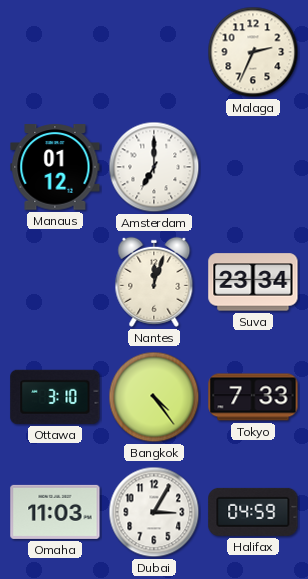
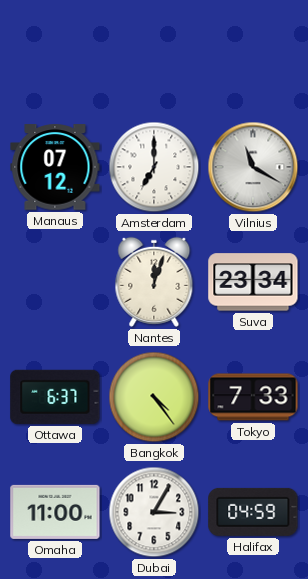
Malaga: 2:34 -> none (253, 52)
Manaus: 01:12 -> 07:12 (55, 167)
Vilnius: none -> 11:20 (253, 167)
Ottawa: 3:10 -> 6:37 (55, 397)
Omaha: 11:03 -> 11:00 (55, 512)
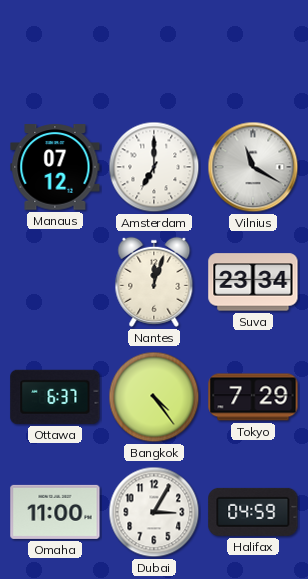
Tokyo: 7:33 -> 7:29 (253, 397)
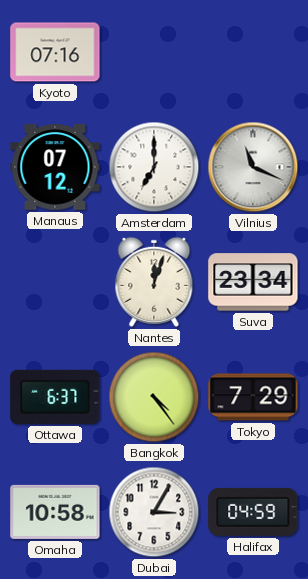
Kyoto: none -> 07:16 (55, 52)
Vilnius: 11:20 -> 11:19 (253, 167)
Omaha: 11:00 -> 10:58 (55, 512)
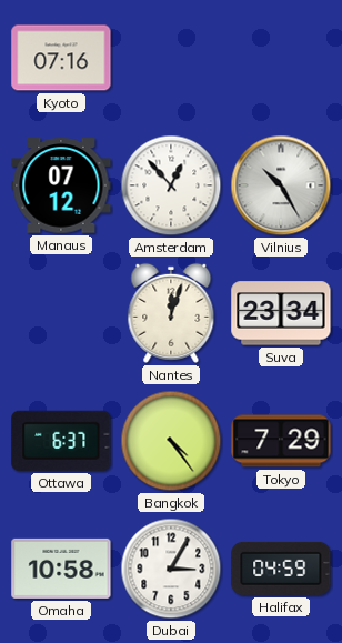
Amsterdam: 7:00 -> 12:53 (171, 185)
Vilnius: 11:19 -> 10:25 (281, 185)
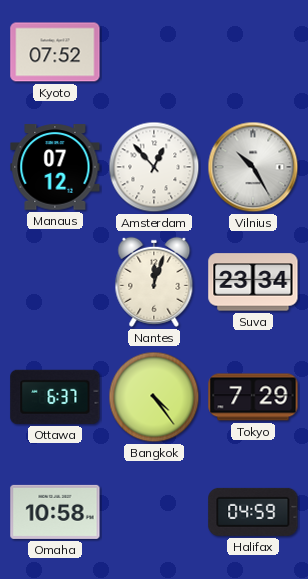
Kyoto: 07:16 -> 07:52 (55, 52)
Dubai: 3:05 -> none (171, 569)
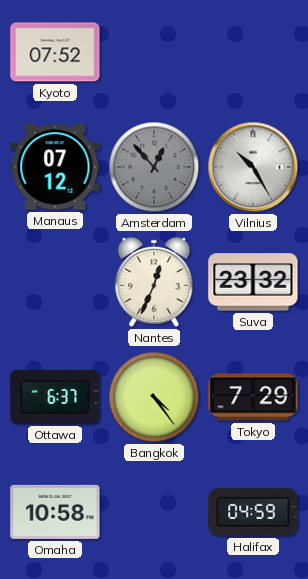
Amsterdam dial: white -> grey (154, 167)
Nantes: 12:03 -> 12:34 (154, 282)
Suva: 23:34 -> 23:32 (253, 282)
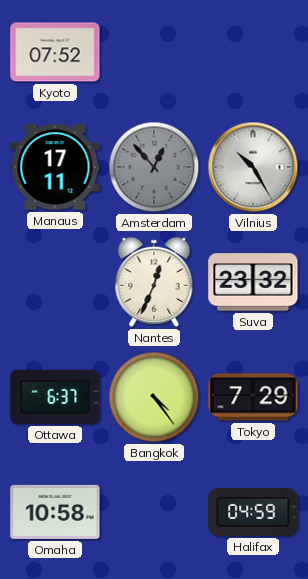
Manaus: 07:12 -> 17:11 (55, 167)
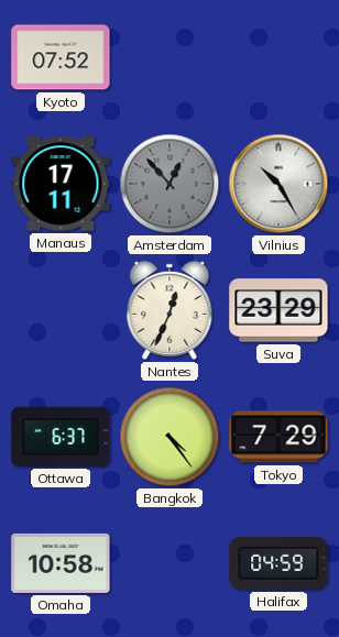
Suva: 23:32 -> 23:29 (278, 310)
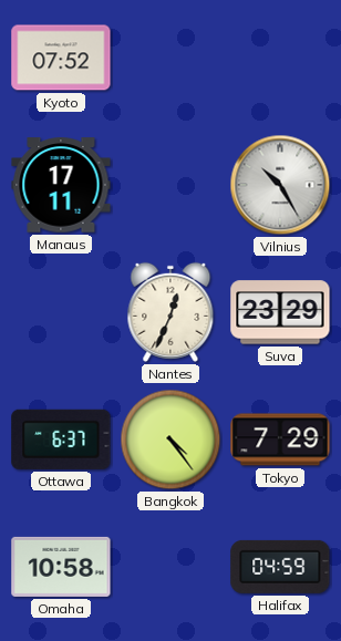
Amsterdam: 12:53 -> none (169, 184)
